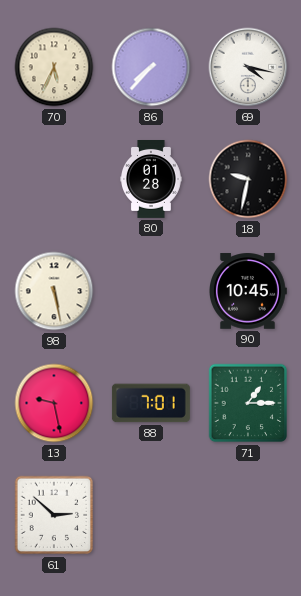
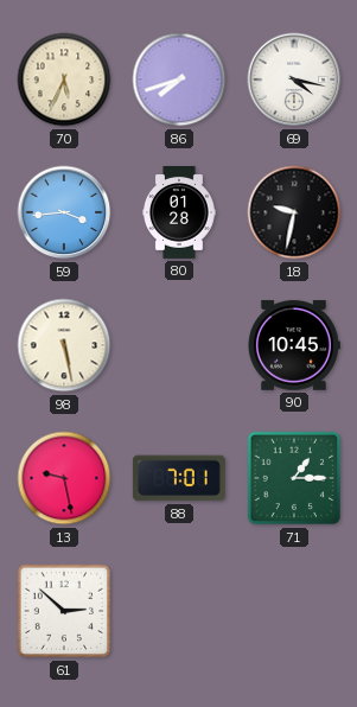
86: 7:37 -> 7:42 (179, 79)
59: none -> 3:44 (64, 212)
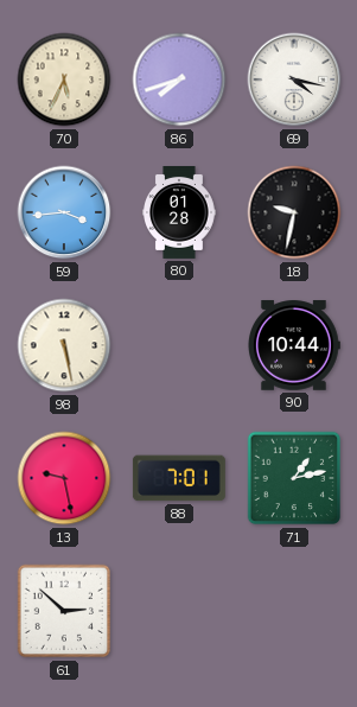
90: 10:45 -> 10:44 (294, 345)
71: 1:15 -> 1:13 (294, 478)
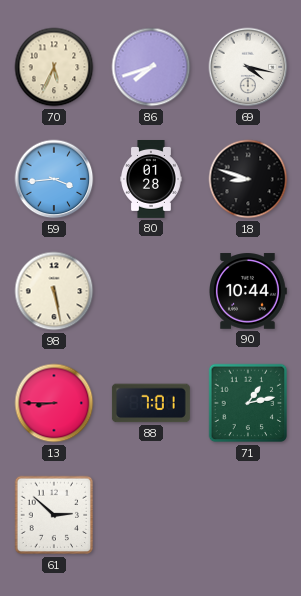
18: 9:32 -> 8:48 (248, 179)
13: 9:28 -> 8:45 (54, 403)
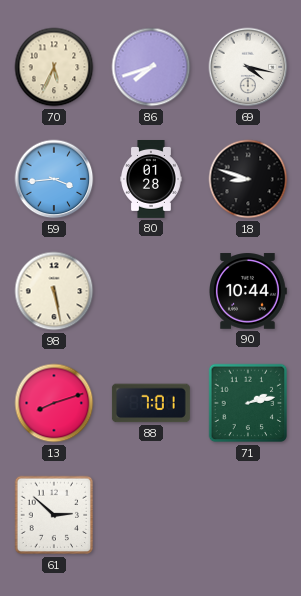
13: 8:45 -> 8:12 (54, 403)
71: 1:13 -> 2:13 (248, 403)
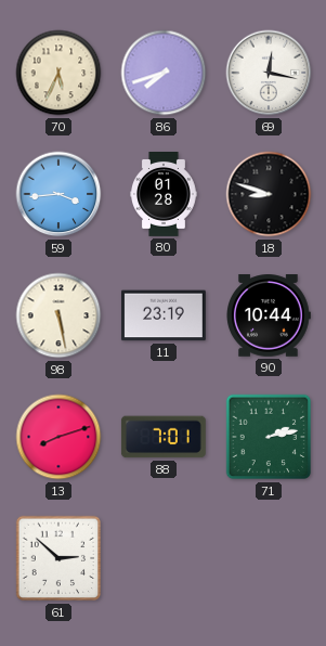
69: 4:17 -> 12:17 (269, 73)
11: none -> 23:19 (164, 315)
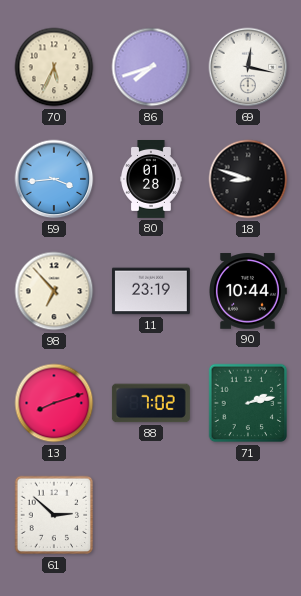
98: 5:28 -> 6:53 (54, 291)
88: 7:01 -> 7:02 (151, 403)
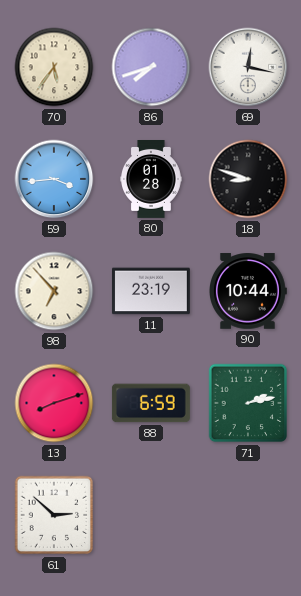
70: 5:34 -> 5:36 (54, 67)
88: 7:02 -> 6:59 (151, 403)
